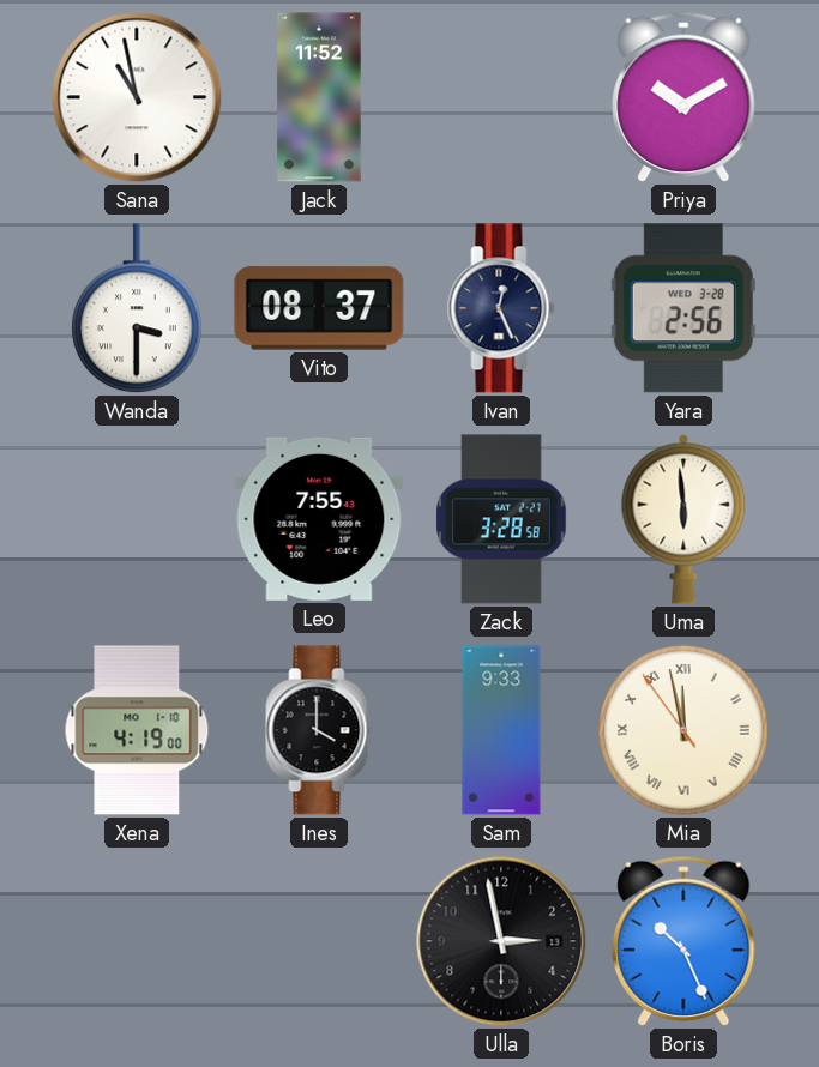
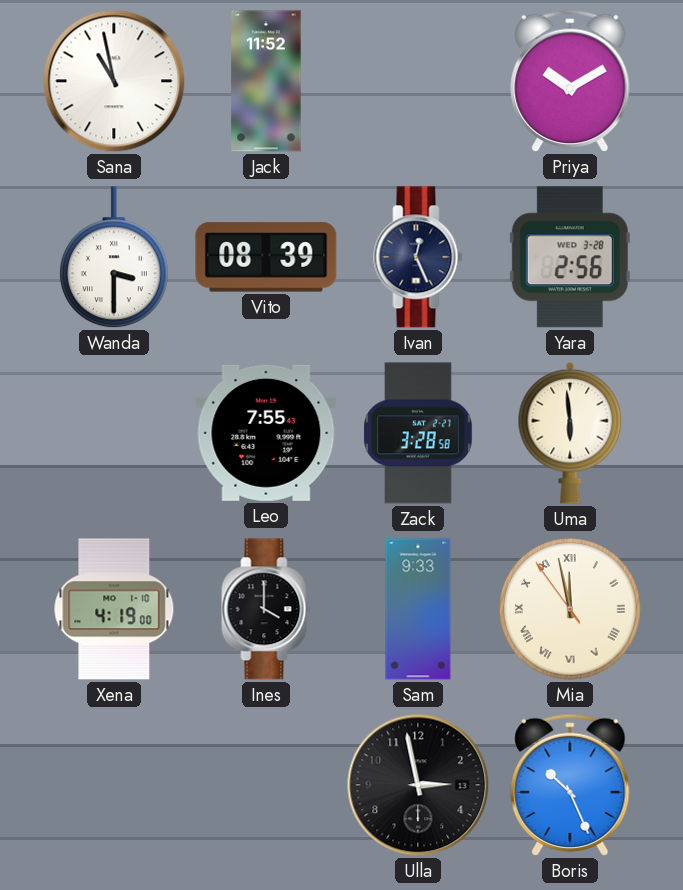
Vito: 08:37 -> 08:39 (266, 257)
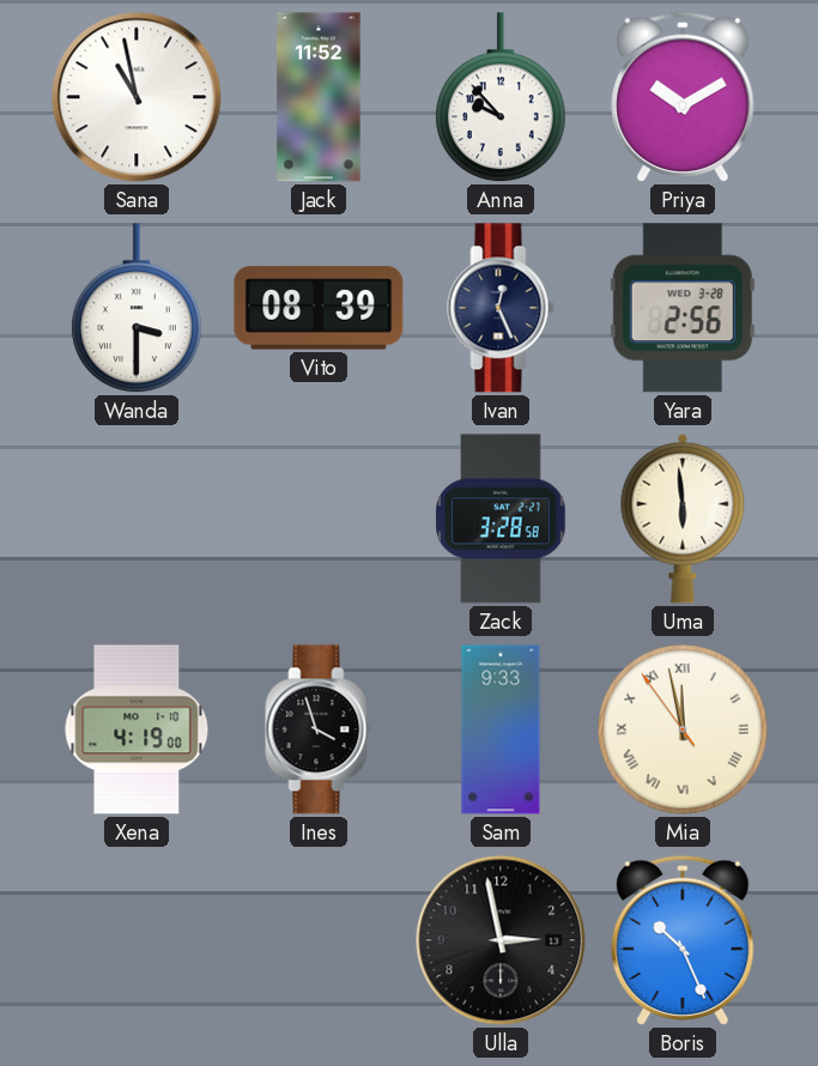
Anna: none -> 9:53 (501, 98)
Leo: 7:55 -> none (266, 433)
Ines: 4:00 -> 3:57 (319, 729)
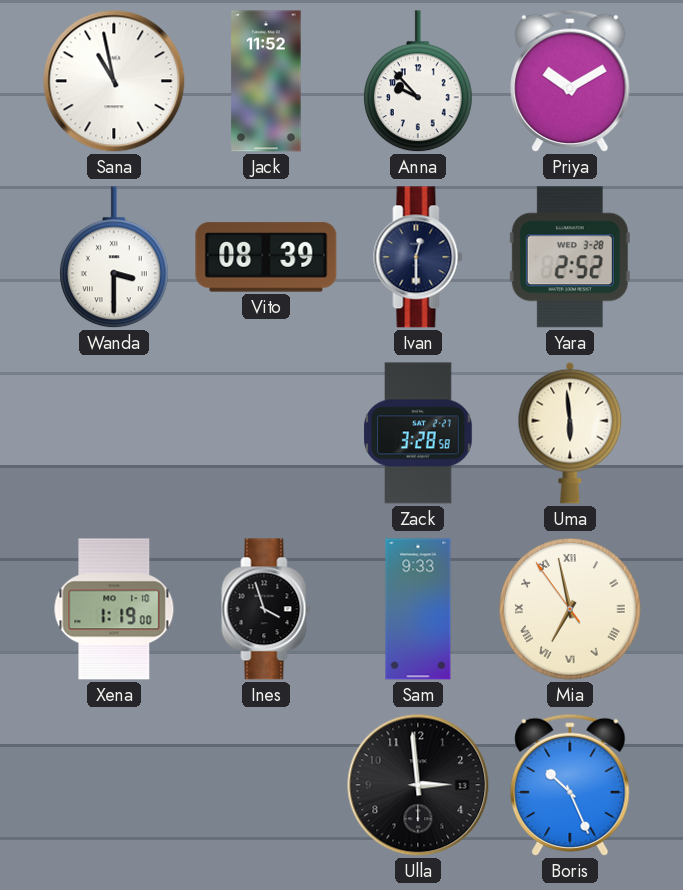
Ivan: 12:26 -> 12:30 (418, 257)
Yara: 2:56 -> 2:52 (570, 257)
Xena: 4:19 -> 1:19 (114, 609)
Mia: 11:57 -> 6:57 (571, 610)
Ulla: 2:58 -> 2:59 (418, 785)
